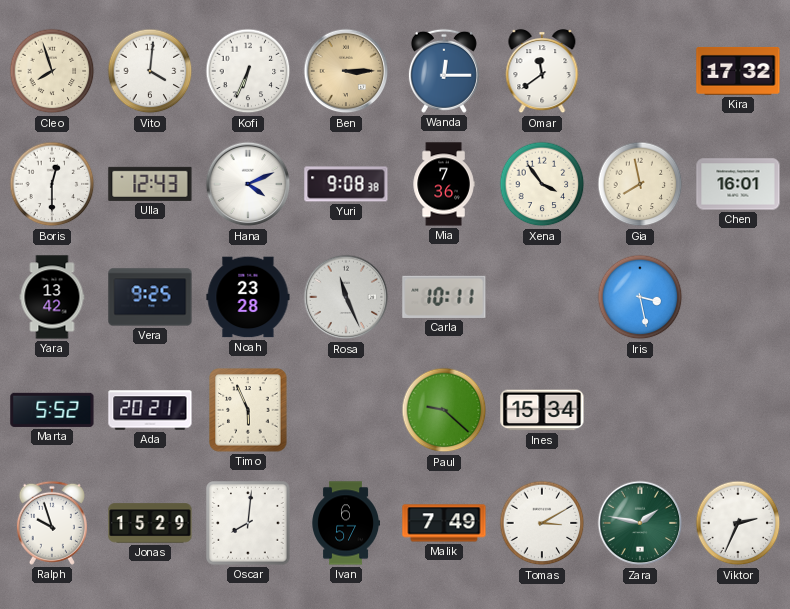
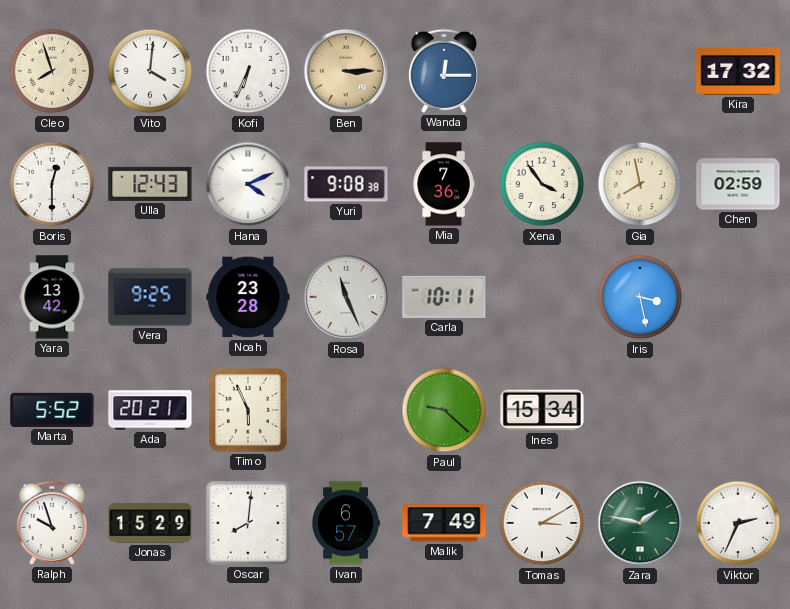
Omar: 11:39 -> none (542, 72)
Chen: 16:01 -> 02:59 (738, 184)
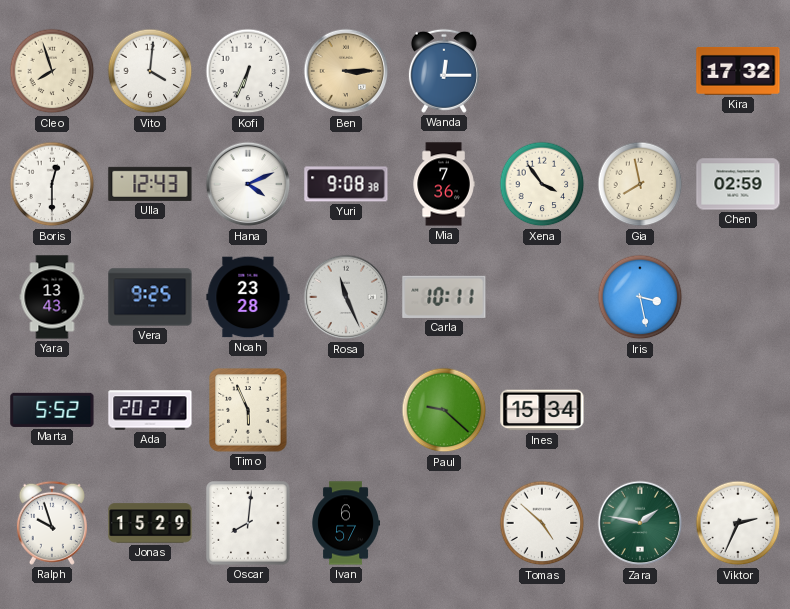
Yara: 13:42 -> 13:43 (52, 297)
Malik: 7:49 -> none (444, 523)
Tomas: 3:10 -> 4:52 (542, 523)
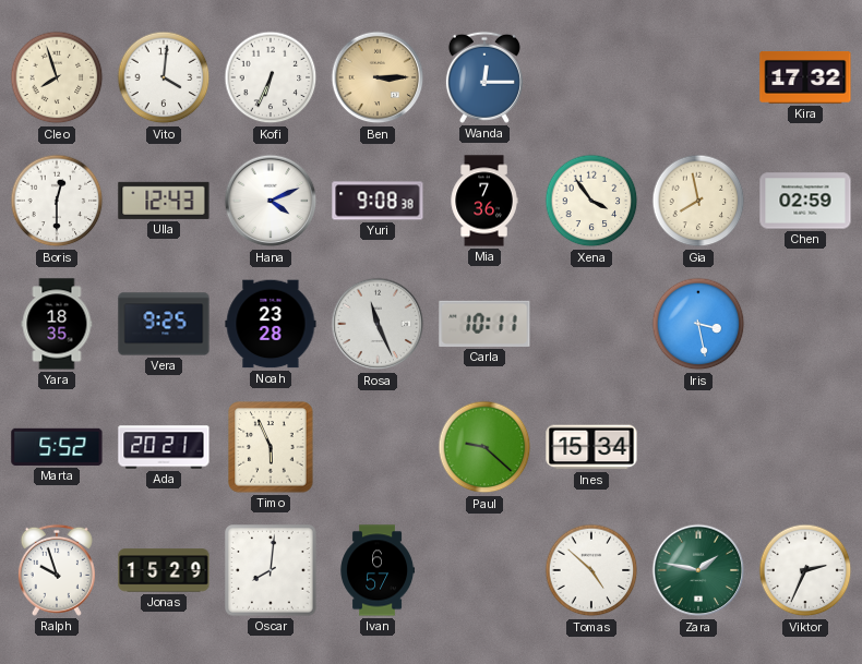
Yara: 13:43 -> 18:35 (57, 324)
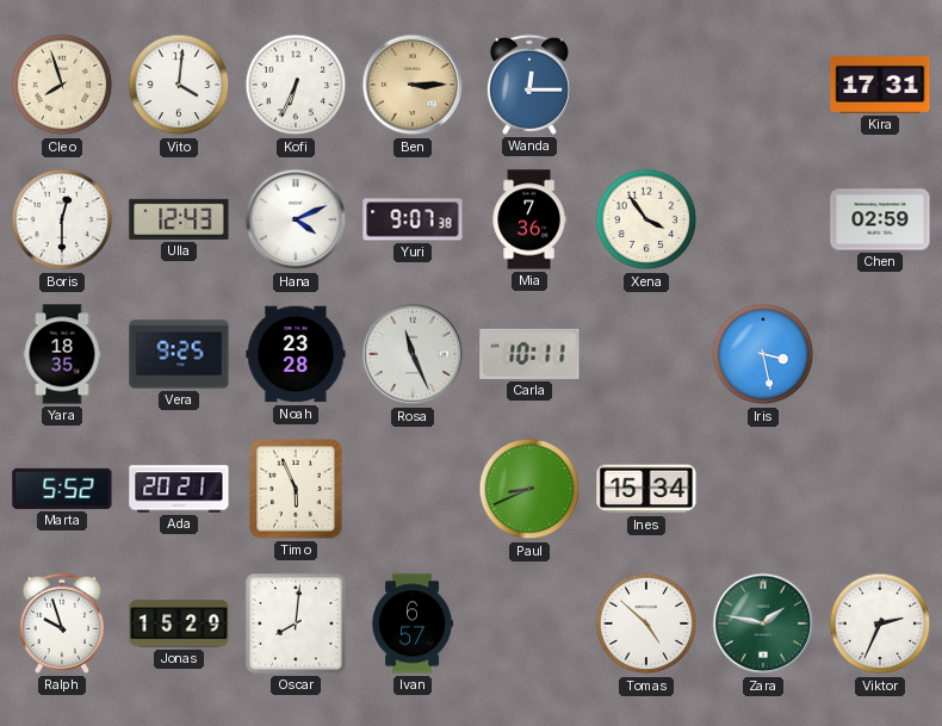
Kira: 17:32 -> 17:31 (880, 85)
Yuri: 9:08 -> 9:07 (413, 219)
Gia: 7:58 -> none (698, 201)
Paul: 9:22 -> 8:41 (529, 489)
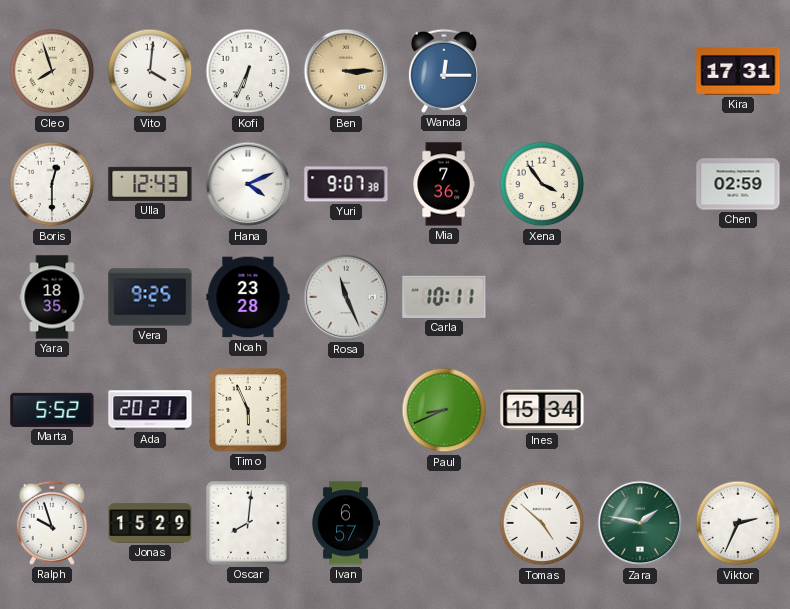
Iris: 3:28 -> none (763, 354)
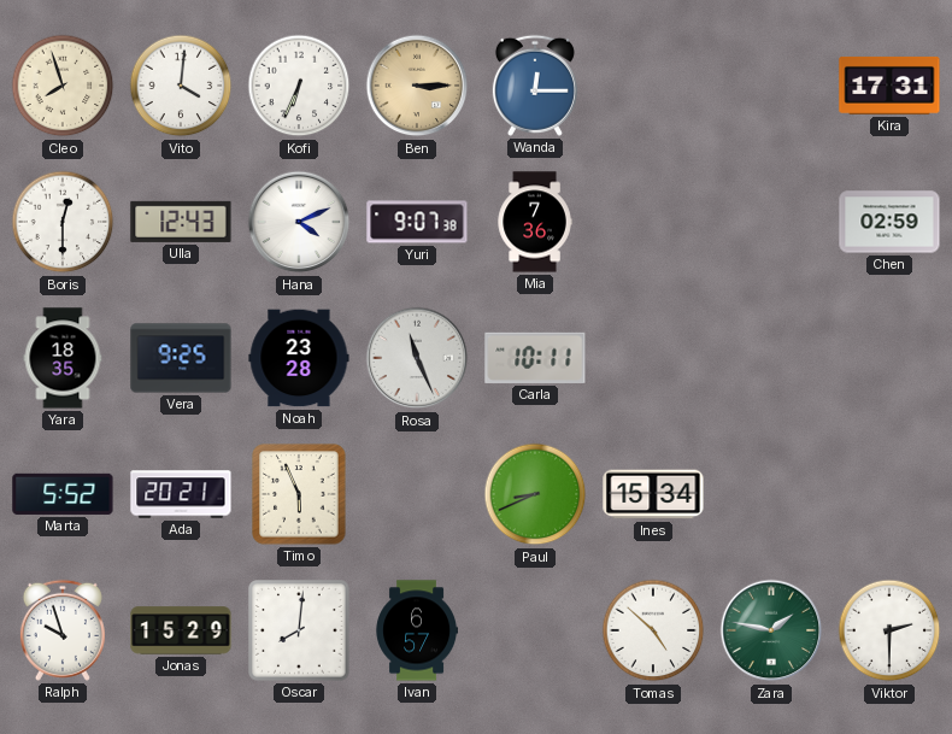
Xena: 3:54 -> none (542, 184)
Viktor: 2:34 -> 2:30 (889, 630)
